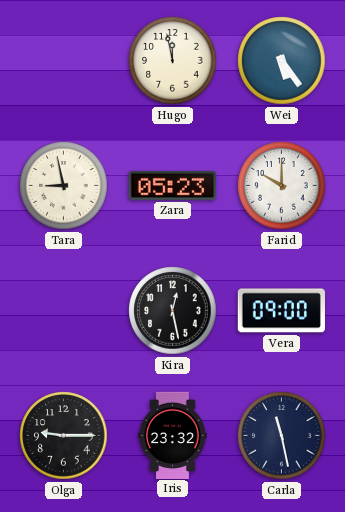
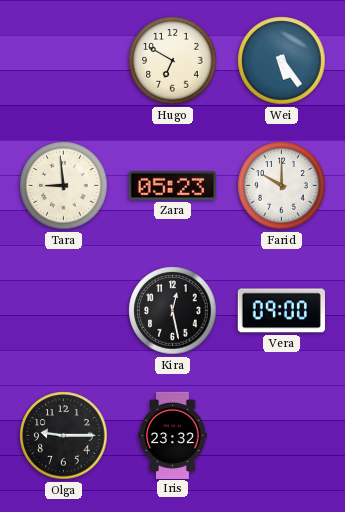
Hugo: 11:58 -> 6:50 (173, 61)
Tara: 8:58 -> 8:59 (64, 186)
Carla: 11:28 -> none (282, 436)
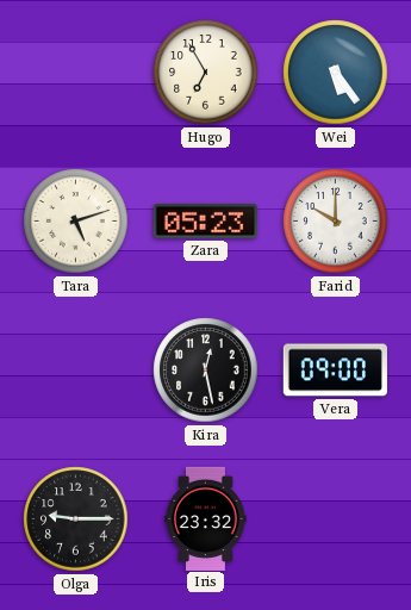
Hugo: 6:50 -> 6:55 (206, 73)
Tara: 8:59 -> 5:12 (76, 222)
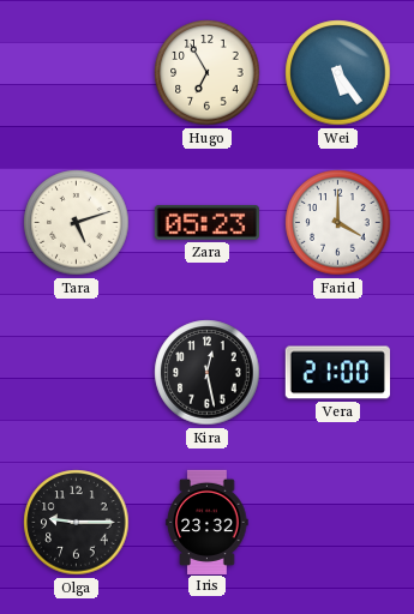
Farid: 10:00 -> 4:00 (338, 223)
Vera: 09:00 -> 21:00 (337, 373)
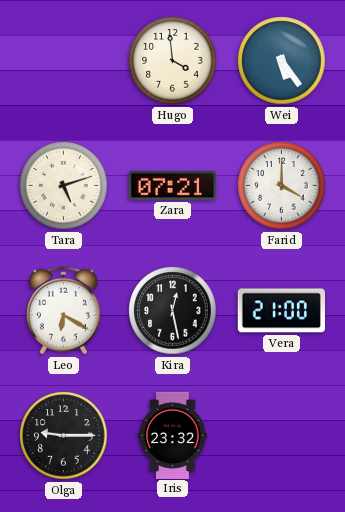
Hugo: 6:55 -> 3:59 (173, 61)
Zara: 05:23 -> 07:21 (172, 185)
Leo: none -> 6:20 (63, 311)
